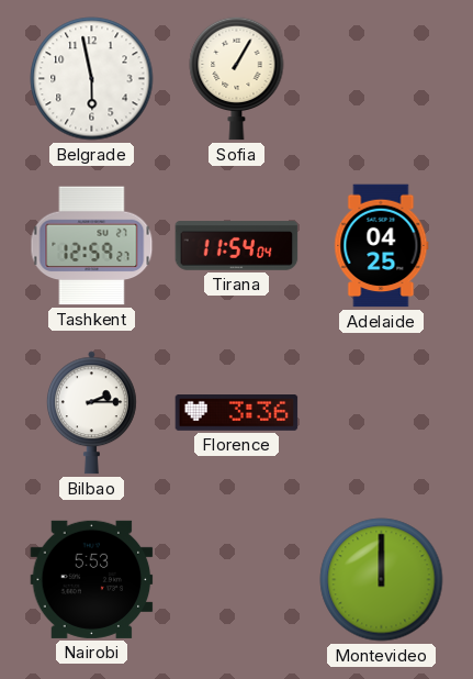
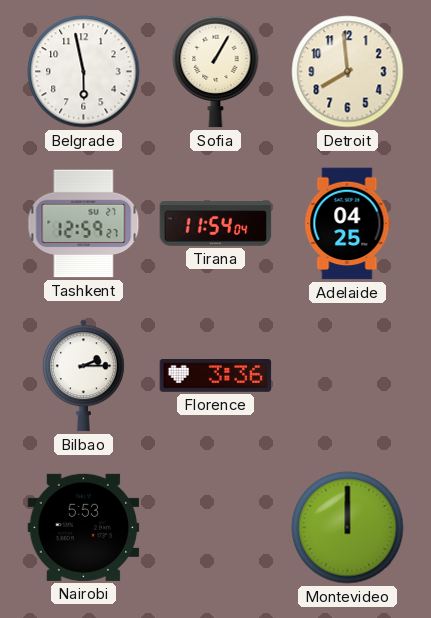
Detroit: none -> 7:59 (348, 72)
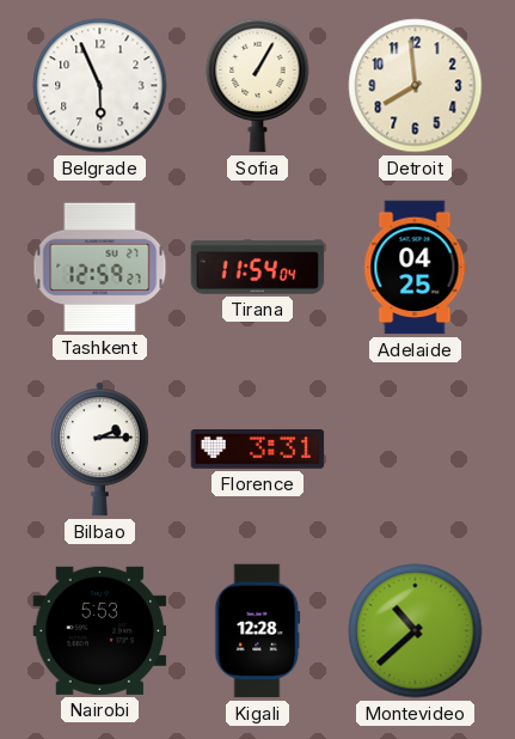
Belgrade: 5:58 -> 5:56 (100, 86)
Florence: 3:36 -> 3:31 (258, 450)
Kigali: none -> 12:28 (258, 631)
Montevideo: 12:00 -> 10:38 (416, 631)
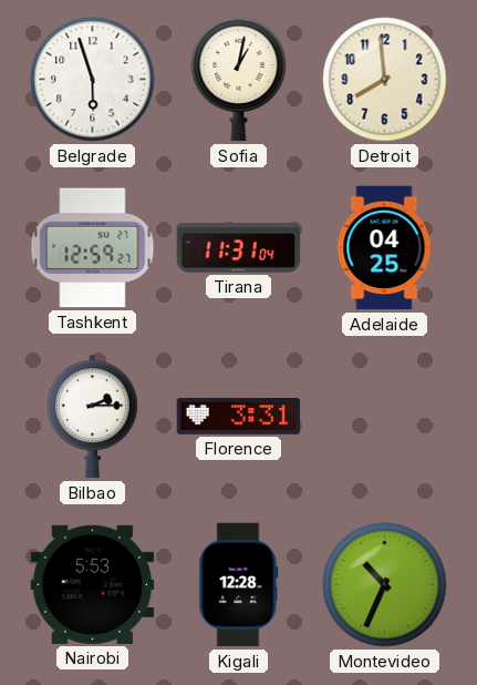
Belgrade: 5:56 -> 5:57 (93, 80)
Sofia: 1:05 -> 1:02 (239, 79)
Tirana: 11:54 -> 11:31 (239, 248)
Montevideo: 10:38 -> 10:34 (385, 585)
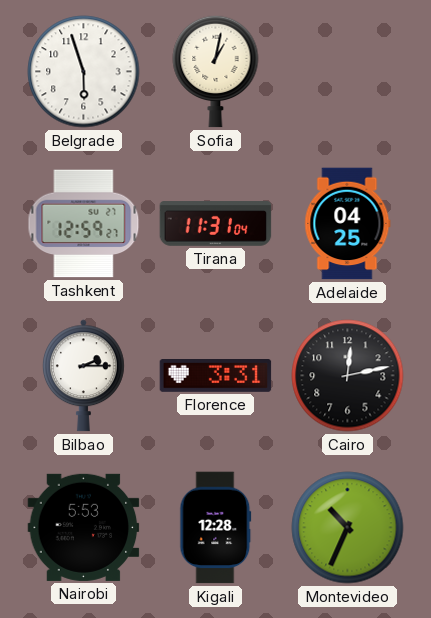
Detroit: 7:59 -> none (385, 80)
Cairo: none -> 12:13 (348, 376)
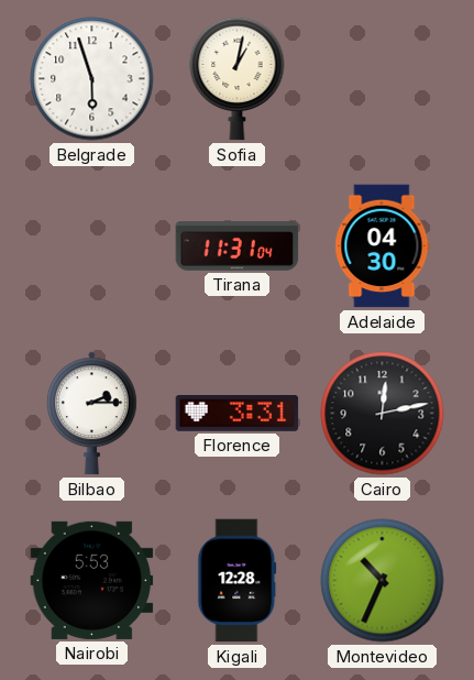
Tashkent: 12:59 -> none (84, 224)
Adelaide: 04:25 -> 04:30 (383, 246)
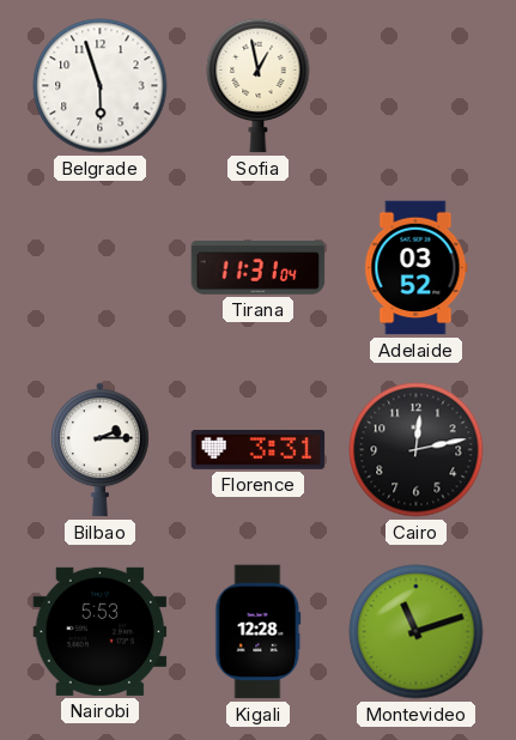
Sofia: 1:02 -> 12:58 (259, 85)
Adelaide: 04:30 -> 03:52 (417, 268)
Montevideo: 10:34 -> 11:12 (417, 632)
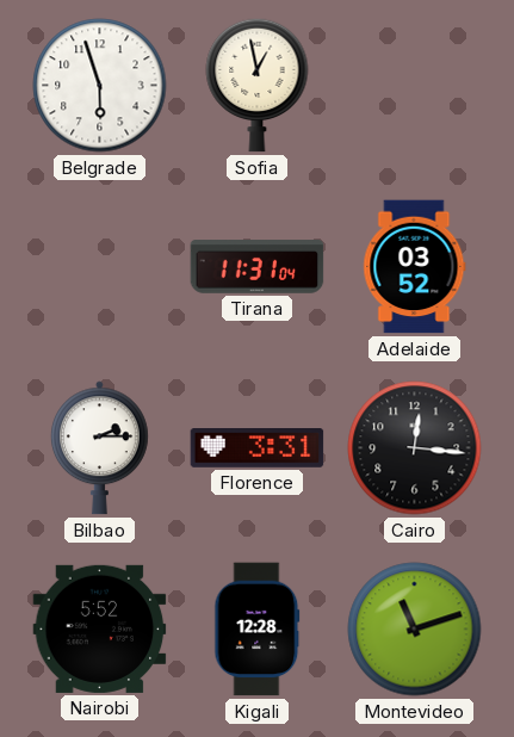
Cairo: 12:13 -> 12:16 (415, 448)
Nairobi: 5:53 -> 5:52 (100, 628)
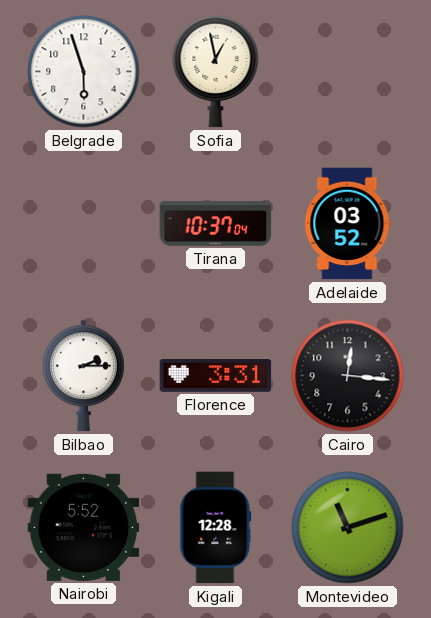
Tirana: 11:31 -> 10:37 (216, 224)
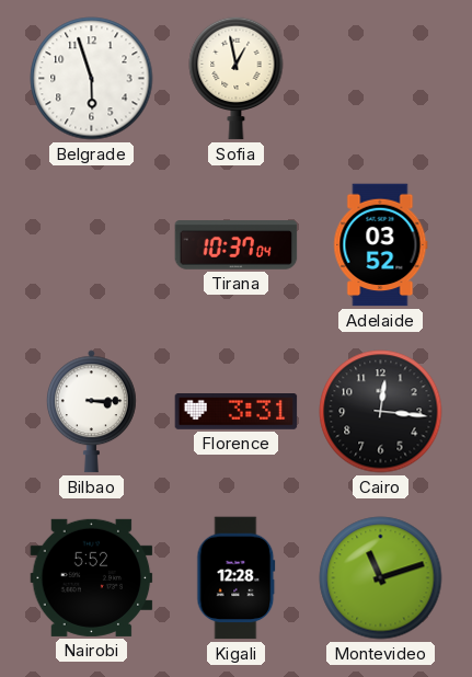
Bilbao: 2:15 -> 3:15 (92, 412)
